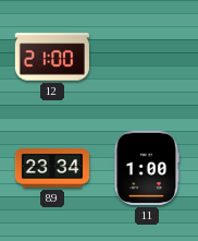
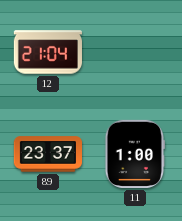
12: 21:00 -> 21:04 (47, 52)
89: 23:34 -> 23:37 (47, 154)
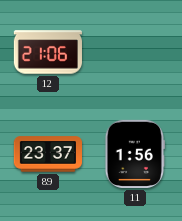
12: 21:04 -> 21:06 (47, 52)
11: 1:00 -> 1:56 (134, 154)
